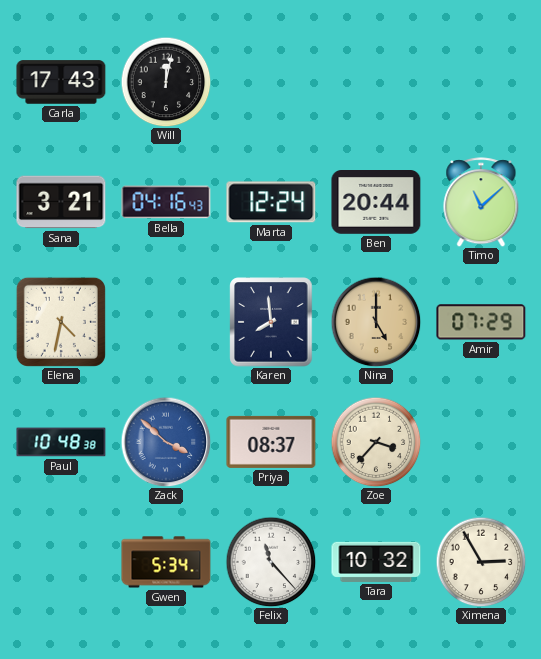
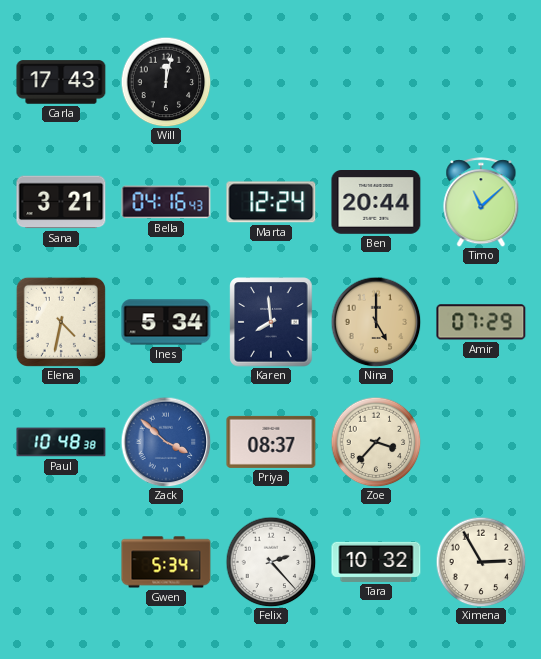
Ines: none -> 5:34 (166, 322)
Felix: 11:23 -> 2:23 (271, 562)
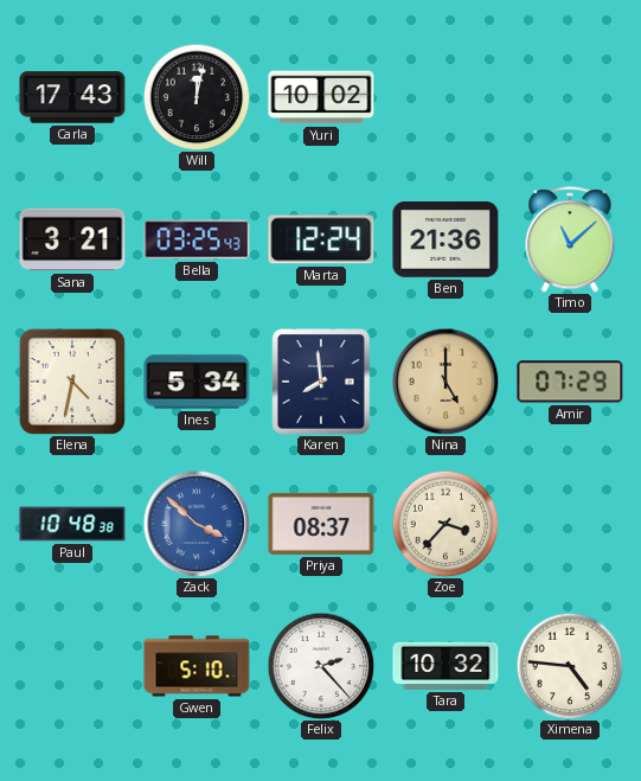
Yuri: none -> 10:02 (321, 97)
Bella: 04:16 -> 03:25 (197, 239)
Ben: 20:44 -> 21:36 (446, 241)
Gwen: 5:34 -> 5:10 (197, 666)
Ximena: 2:55 -> 4:46 (570, 666)
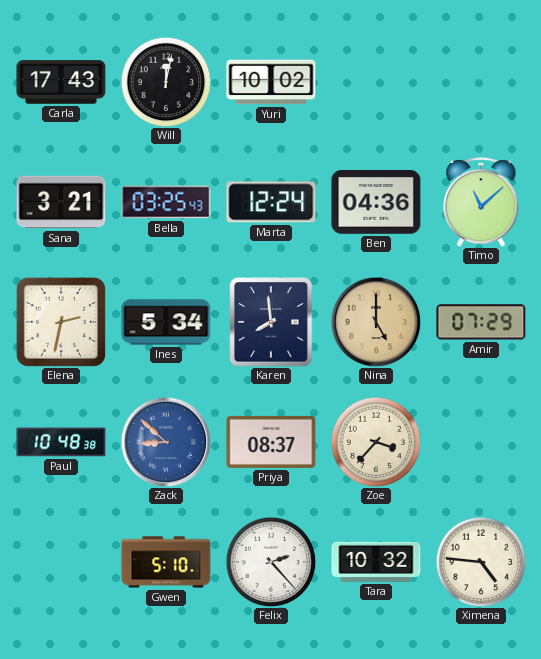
Ben: 21:36 -> 04:36 (376, 203)
Elena: 4:32 -> 2:32 (61, 322)
Zack: 3:52 -> 8:52 (166, 442)
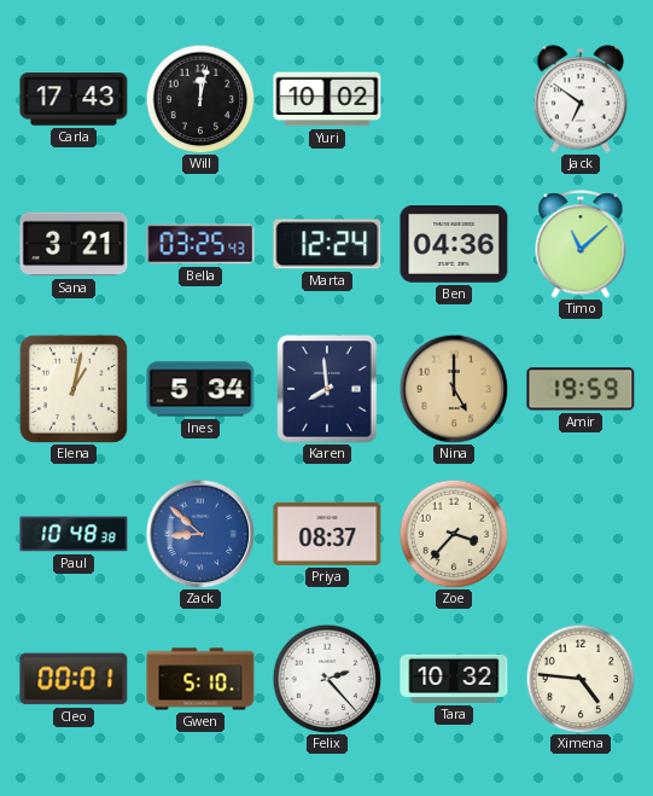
Jack: none -> 6:51 (581, 99)
Elena: 2:32 -> 1:02 (74, 389)
Amir: 07:29 -> 19:59 (581, 389)
Cleo: none -> 00:01 (74, 679)
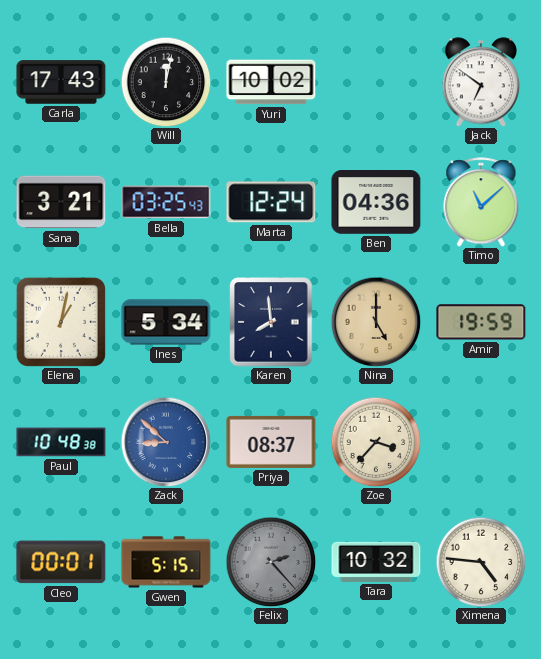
Gwen: 5:10 -> 5:15 (166, 562)
Felix dial: white -> grey (271, 562)
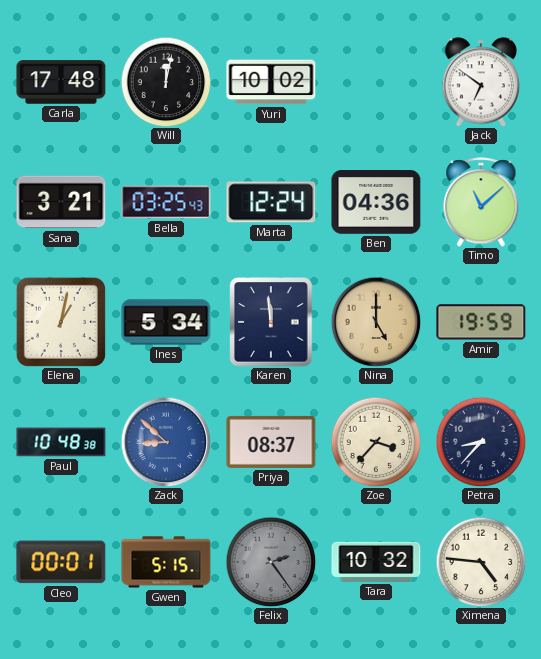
Carla: 17:43 -> 17:48 (61, 82)
Karen: 7:59 -> 11:59 (271, 322)
Petra: none -> 8:37 (481, 442)
Felix: 2:23 -> 2:24 (271, 562)
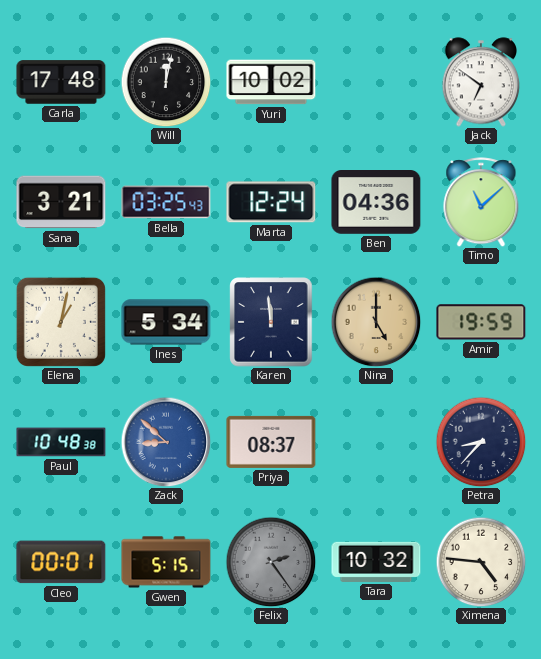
Zoe: 3:37 -> none (376, 442)
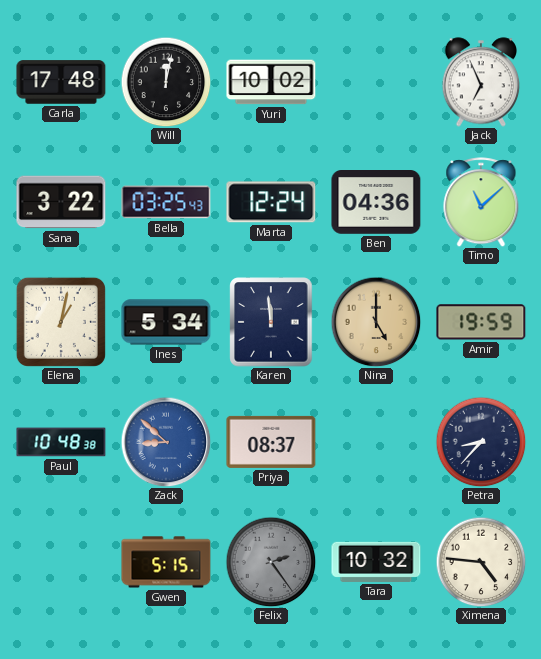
Jack: 6:51 -> 6:56 (481, 82)
Sana: 3:21 -> 3:22 (61, 202)
Cleo: 00:01 -> none (61, 562)
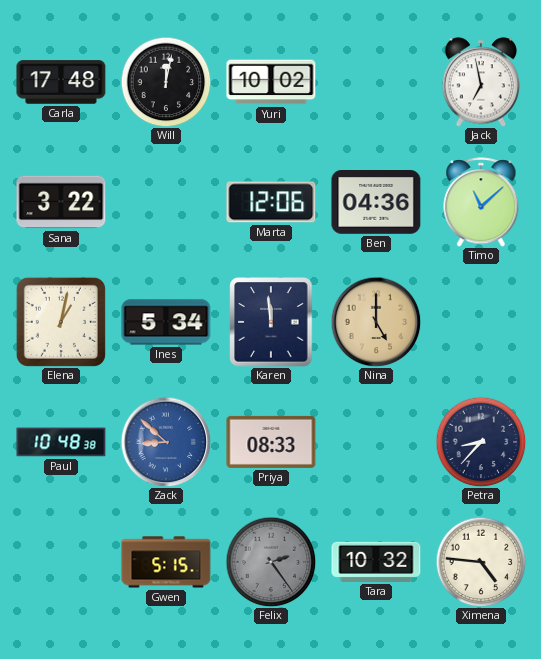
Jack: 6:56 -> 6:58 (481, 82)
Bella: 03:25 -> none (166, 202)
Marta: 12:24 -> 12:06 (271, 202)
Amir: 19:59 -> none (481, 322)
Priya: 08:37 -> 08:33 (271, 442)
